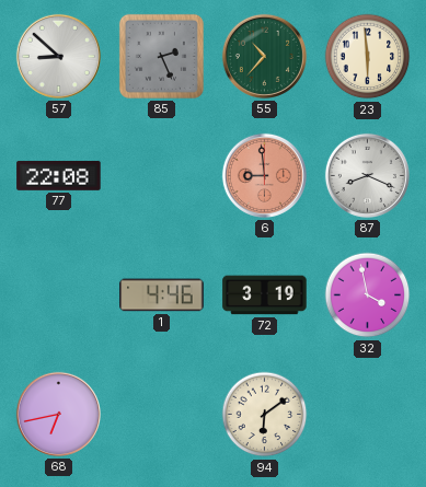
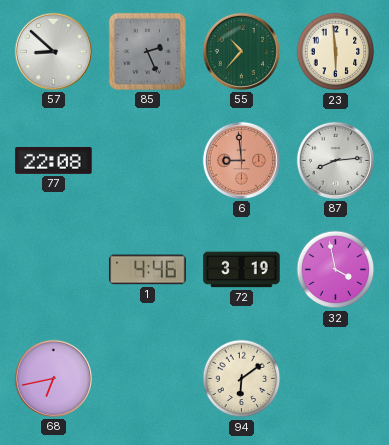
87: 8:19 -> 8:14 (335, 160)
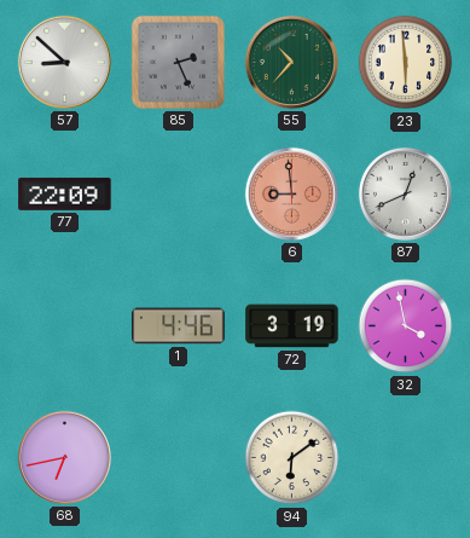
77: 22:08 -> 22:09 (65, 195)
87: 8:14 -> 12:41 (405, 193)
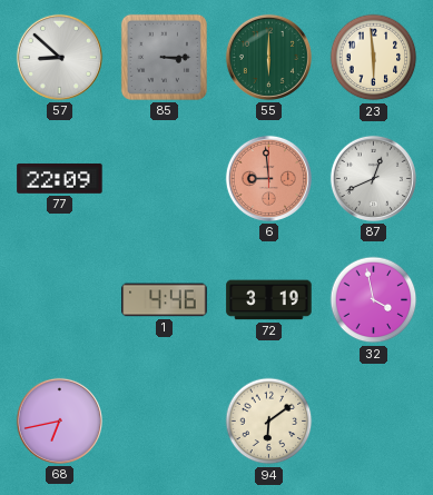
85: 2:26 -> 3:15 (164, 57)
55: 10:37 -> 6:00 (268, 57)
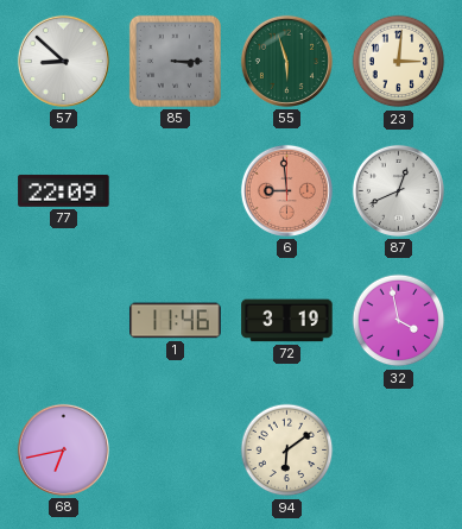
55: 6:00 -> 5:57 (286, 61)
23: 5:59 -> 3:01 (399, 62)
1: 4:46 -> 11:46 (176, 321)
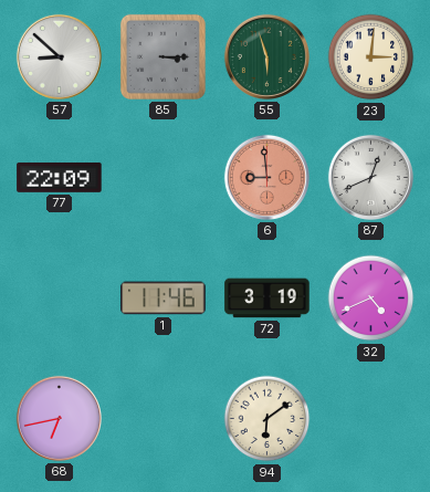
32: 3:58 -> 4:41 (371, 299)
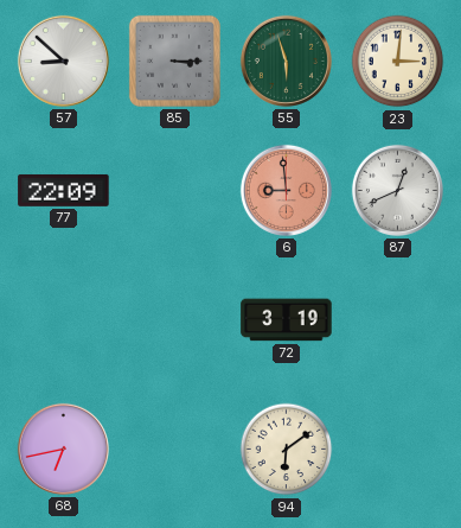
1: 11:46 -> none (164, 299)
32: 4:41 -> none (371, 299)
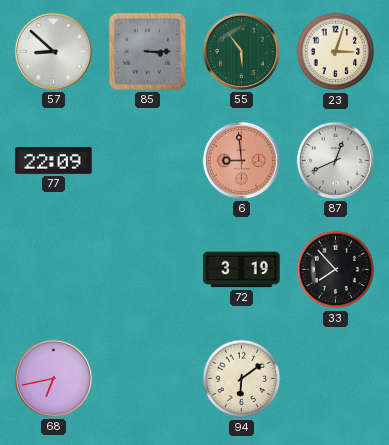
55: 5:57 -> 5:54 (241, 51)
23: 3:01 -> 3:03 (336, 52)
33: none -> 7:53 (336, 270)
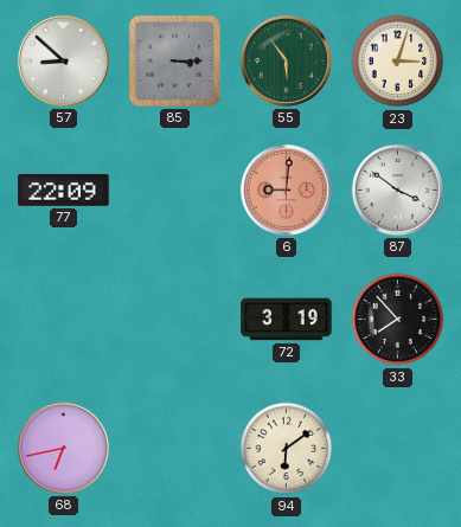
6: 8:59 -> 9:01 (286, 189)
87: 12:41 -> 3:51 (397, 189)
